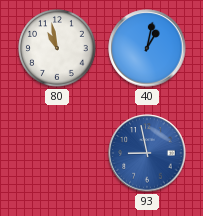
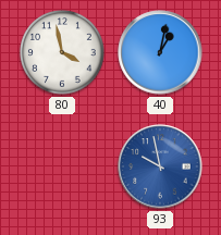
80: 10:58 -> 3:58 (63, 53)
93: 8:58 -> 9:58 (160, 166)
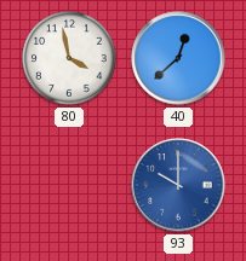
40: 1:02 -> 12:38 (178, 58)
93: 9:58 -> 10:00 (178, 185)
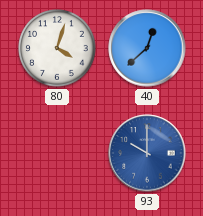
80: 3:58 -> 4:03 (58, 49)
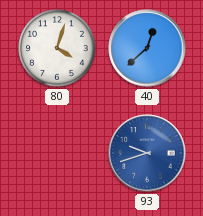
93: 10:00 -> 9:42 (147, 153)
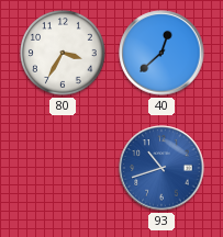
80: 4:03 -> 3:35 (64, 54)
93: 9:42 -> 10:42 (161, 168)
